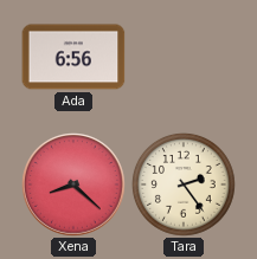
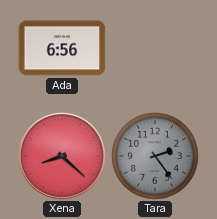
Tara dial: cream -> grey (155, 156)
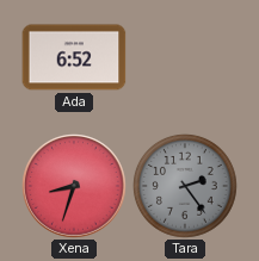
Ada: 6:56 -> 6:52 (74, 57)
Xena: 8:22 -> 8:33 (75, 187)
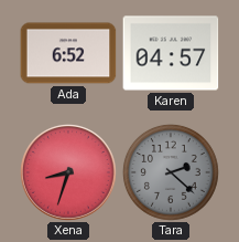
Karen: none -> 04:57 (171, 53)
Tara: 2:24 -> 2:22 (171, 172)
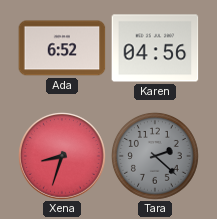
Karen: 04:57 -> 04:56 (155, 48)
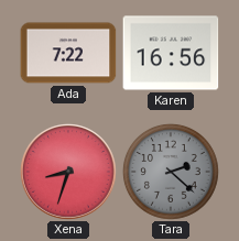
Ada: 6:52 -> 7:22 (68, 53)
Karen: 04:56 -> 16:56 (171, 53)
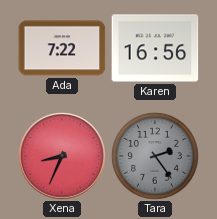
Xena: 8:33 -> 8:34 (63, 157)
Tara: 2:22 -> 2:24 (155, 156)
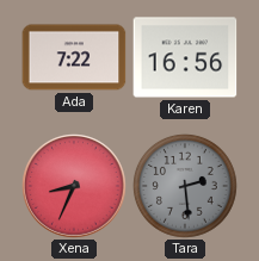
Tara: 2:24 -> 2:29 (185, 186)
